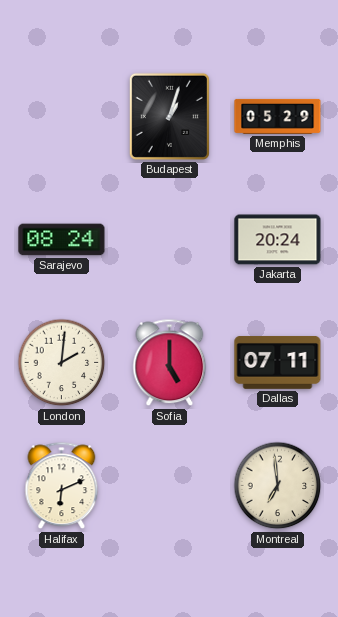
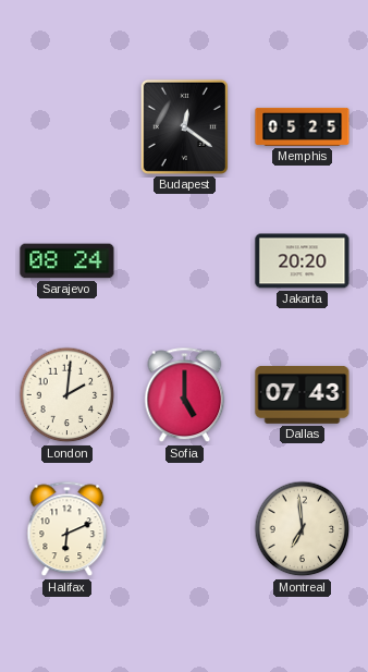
Budapest: 1:03 -> 12:21 (184, 126)
Memphis: 05:29 -> 05:25 (303, 126)
Jakarta: 20:24 -> 20:20 (303, 261)
Dallas: 07:11 -> 07:43 (303, 395)
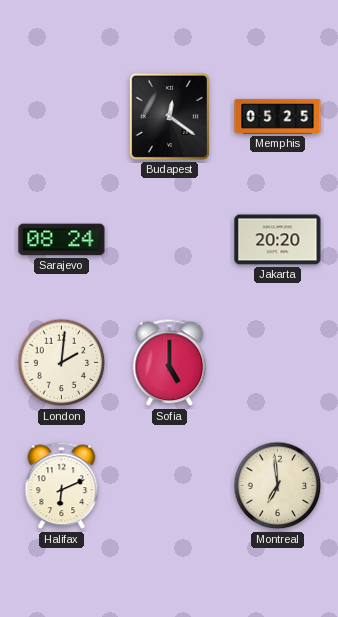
Dallas: 07:43 -> none (303, 395)
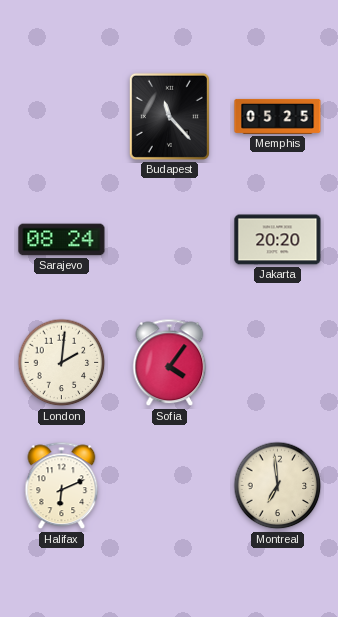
Budapest: 12:21 -> 11:23 (169, 116)
Sofia: 5:00 -> 4:06 (170, 363)
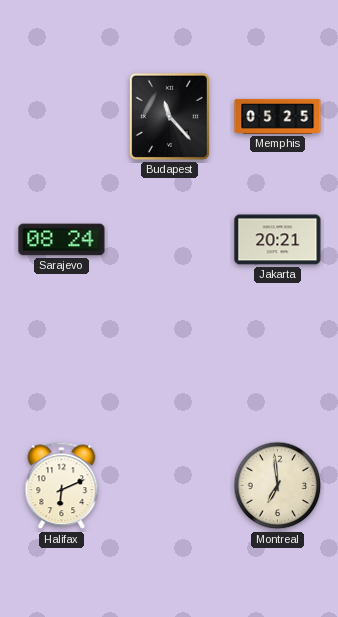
Jakarta: 20:20 -> 20:21 (278, 240)
London: 2:01 -> none (62, 363)
Sofia: 4:06 -> none (170, 363)
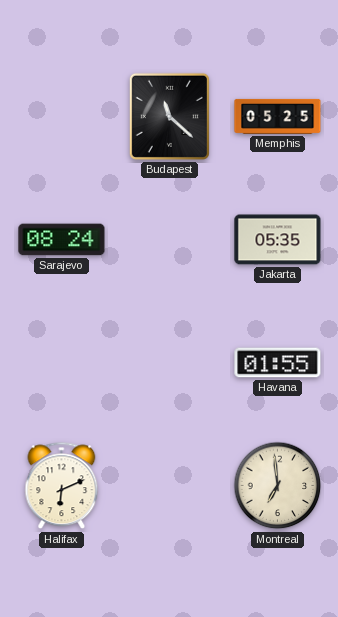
Budapest: 11:23 -> 11:22 (169, 116)
Jakarta: 20:21 -> 05:35 (278, 240)
Havana: none -> 01:55 (278, 363)
